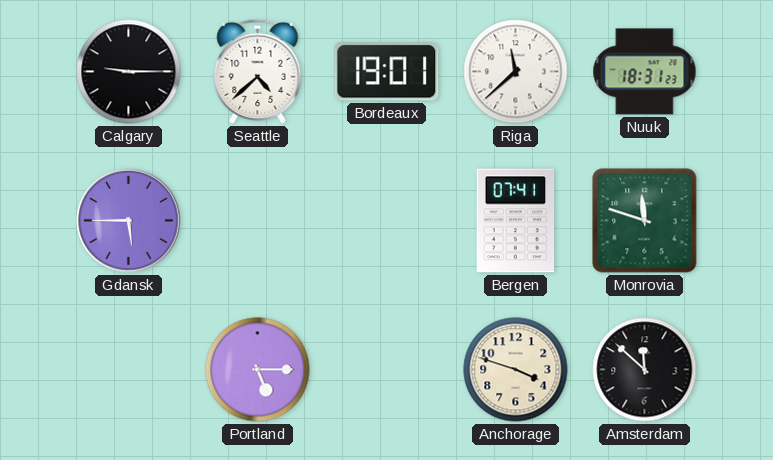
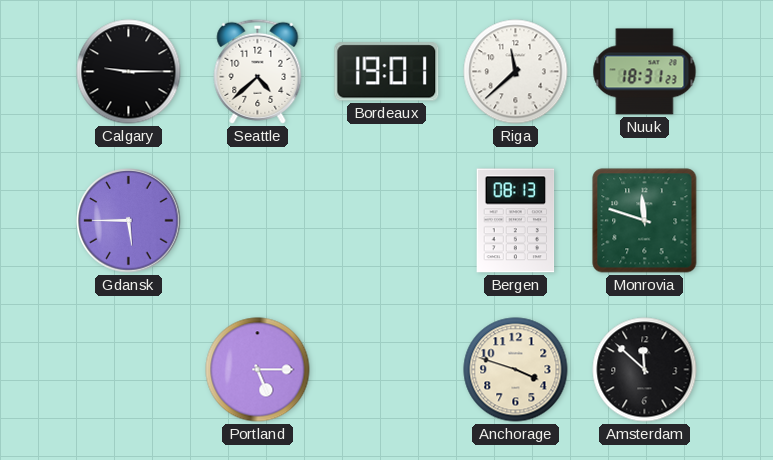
Bergen: 07:41 -> 08:13 (516, 221)
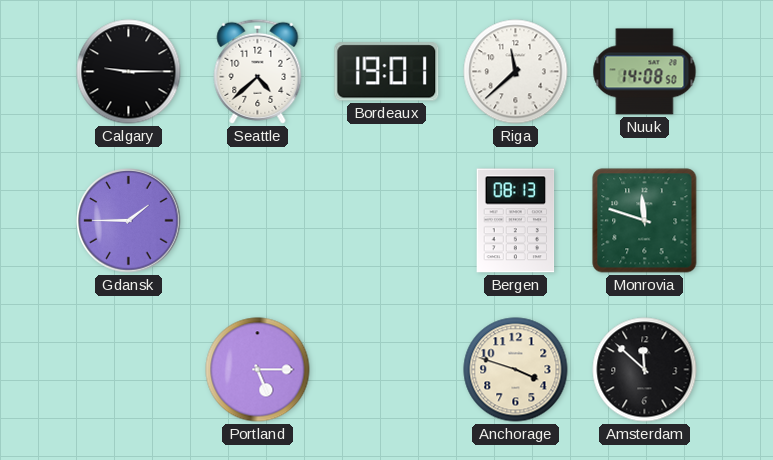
Nuuk: 18:31 -> 14:08 (645, 72)
Gdansk: 5:45 -> 1:45 (129, 221)
